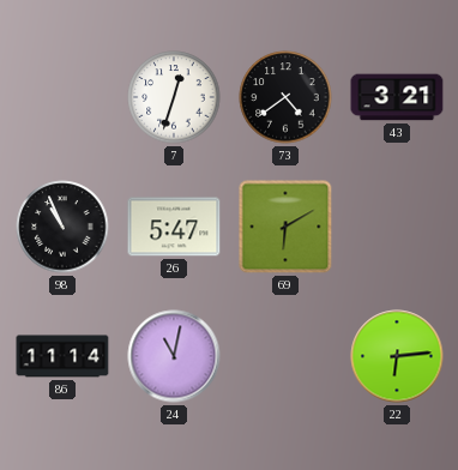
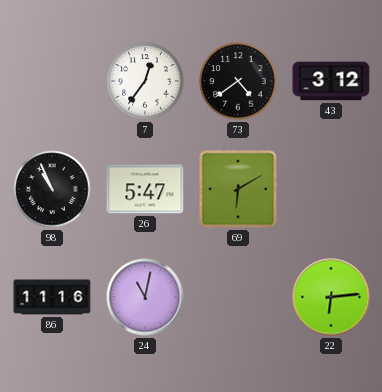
7: 12:33 -> 12:36 (145, 81)
43: 3:21 -> 3:12 (331, 81)
86: 11:14 -> 11:16 (52, 297)
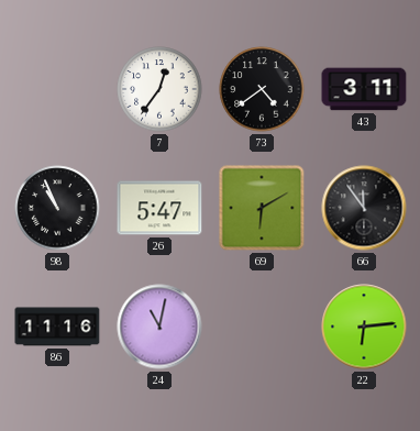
43: 3:12 -> 3:11 (364, 89)
66: none -> 11:54 (364, 208)
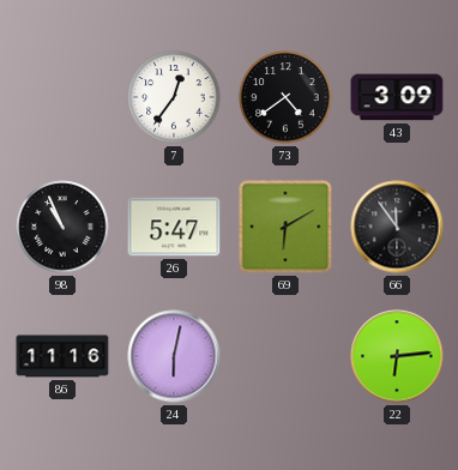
43: 3:11 -> 3:09 (397, 97)
24: 11:02 -> 6:02 (174, 356)
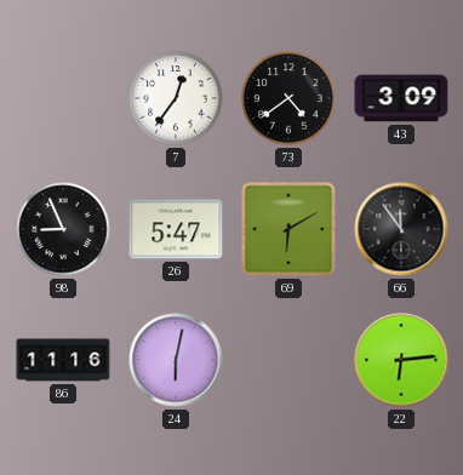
98: 10:56 -> 8:56 (63, 229)
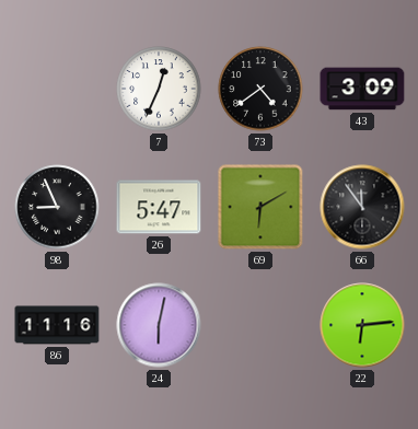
7: 12:36 -> 12:34 (159, 89)
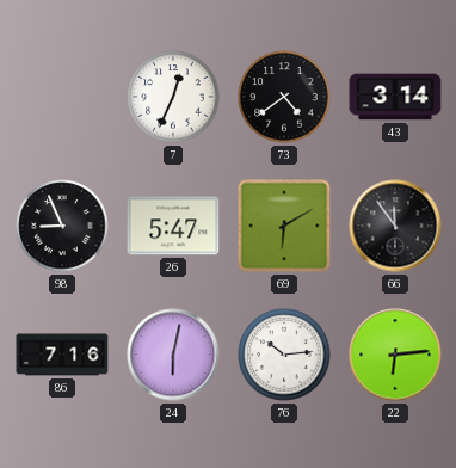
43: 3:09 -> 3:14 (395, 97)
86: 11:16 -> 7:16 (62, 355)
76: none -> 10:14 (284, 355)
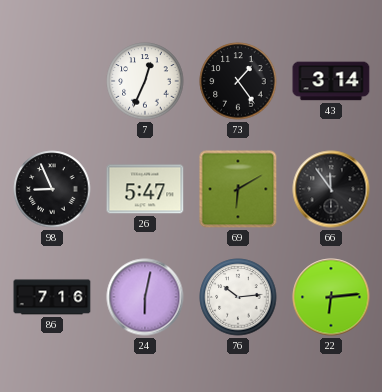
73: 4:39 -> 1:24 (238, 81)
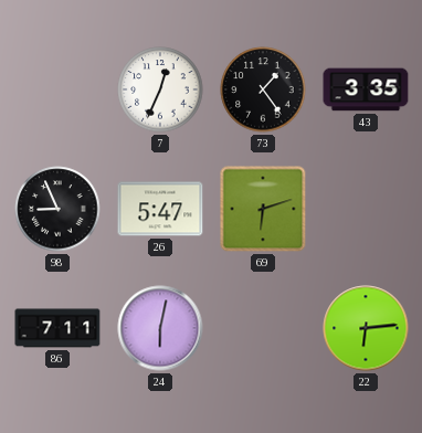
43: 3:14 -> 3:35 (366, 89)
69: 6:10 -> 6:12 (263, 209)
66: 11:54 -> none (331, 189)
86: 7:16 -> 7:11 (57, 328)
76: 10:14 -> none (238, 297)
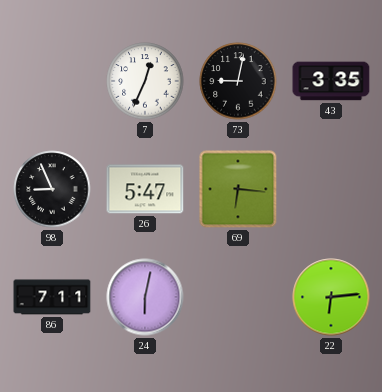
73: 1:24 -> 9:02 (238, 81)
69: 6:12 -> 6:16 (238, 189)
